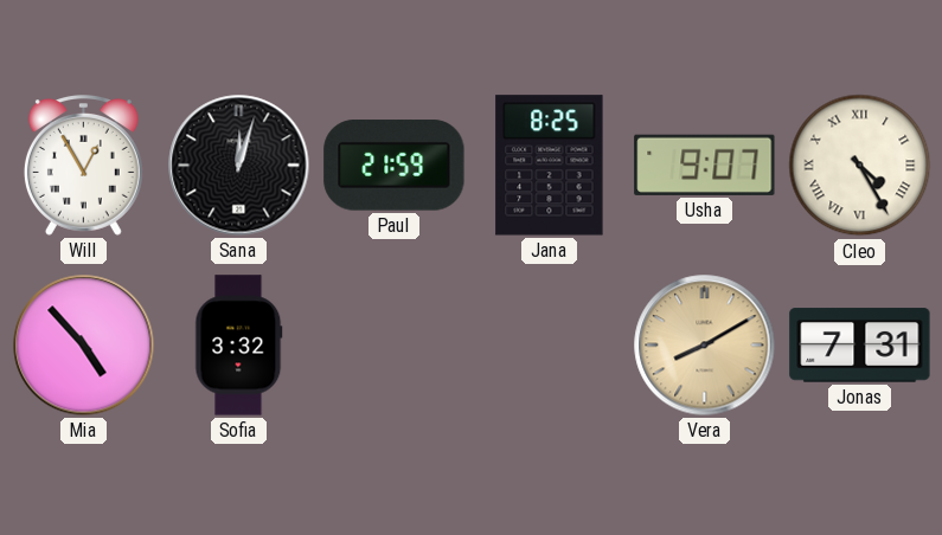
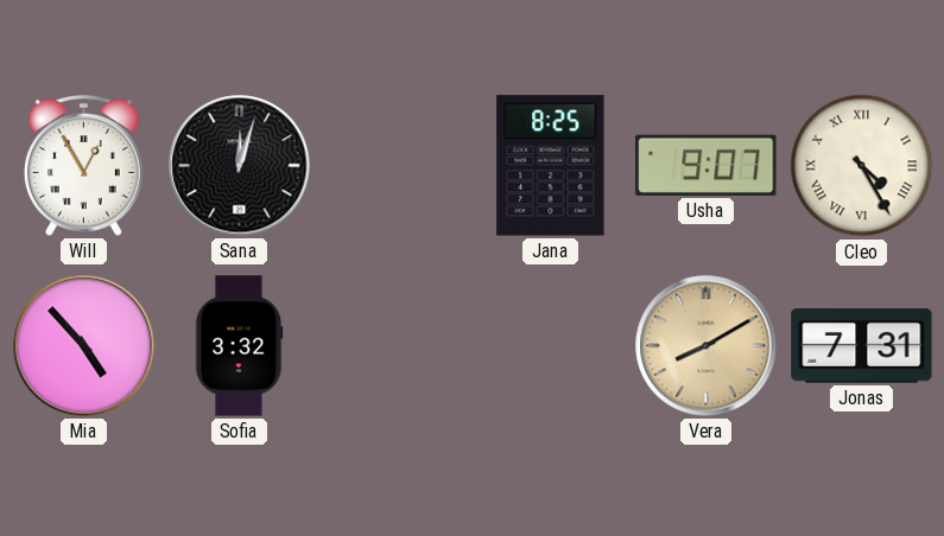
Paul: 21:59 -> none (395, 166)
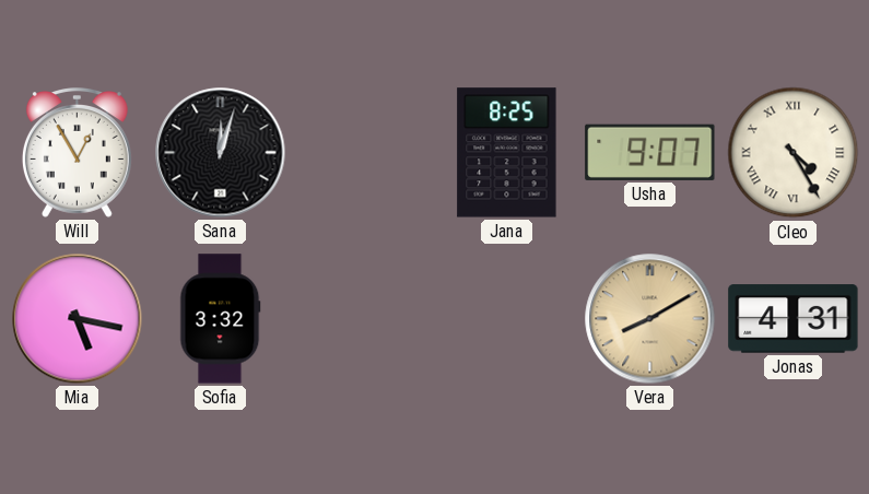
Mia: 4:53 -> 5:17 (78, 319)
Jonas: 7:31 -> 4:31 (794, 319)
